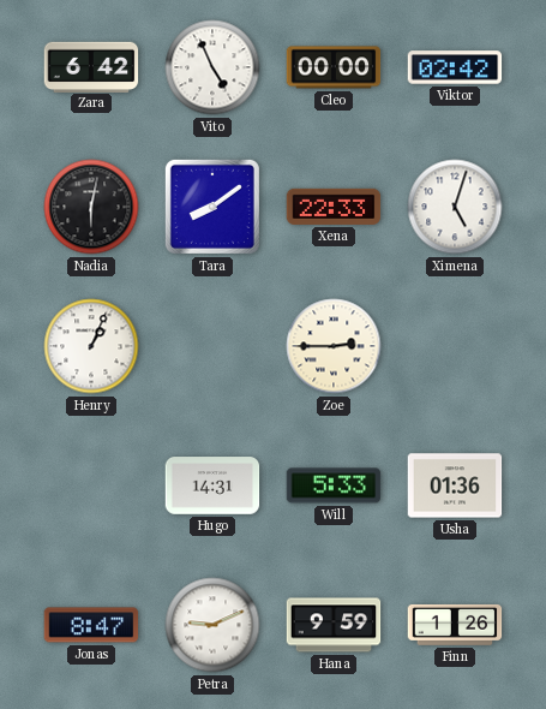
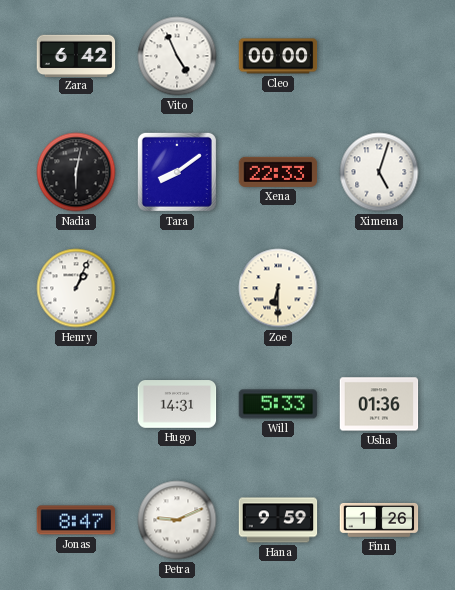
Viktor: 02:42 -> none (455, 67)
Zoe: 2:45 -> 6:30 (278, 288)
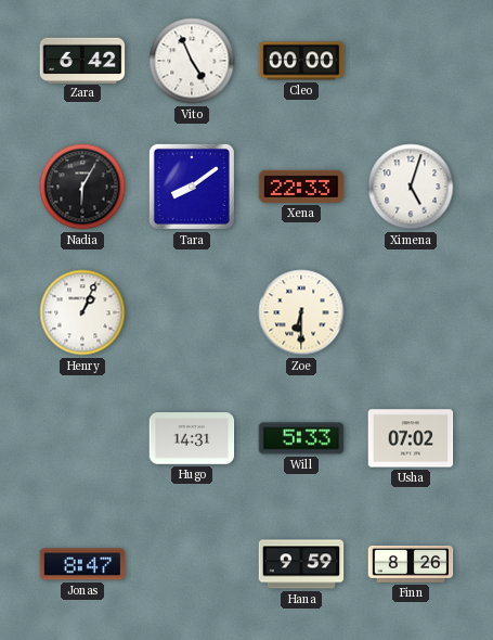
Nadia: 6:02 -> 6:05 (82, 187)
Usha: 01:36 -> 07:02 (411, 438)
Petra: 9:11 -> none (177, 520)
Finn: 1:26 -> 8:26 (411, 564)
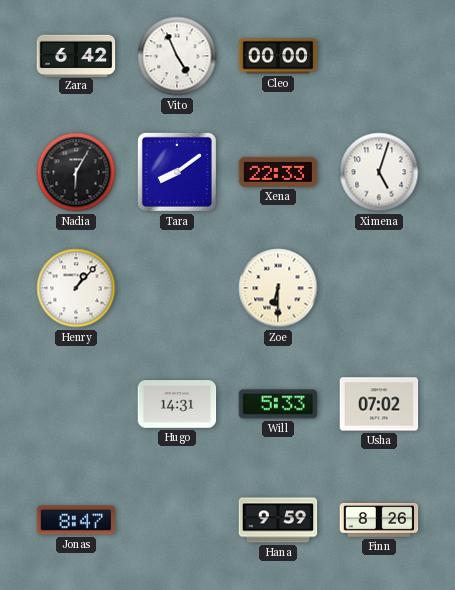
Henry: 1:04 -> 1:07 (76, 288)
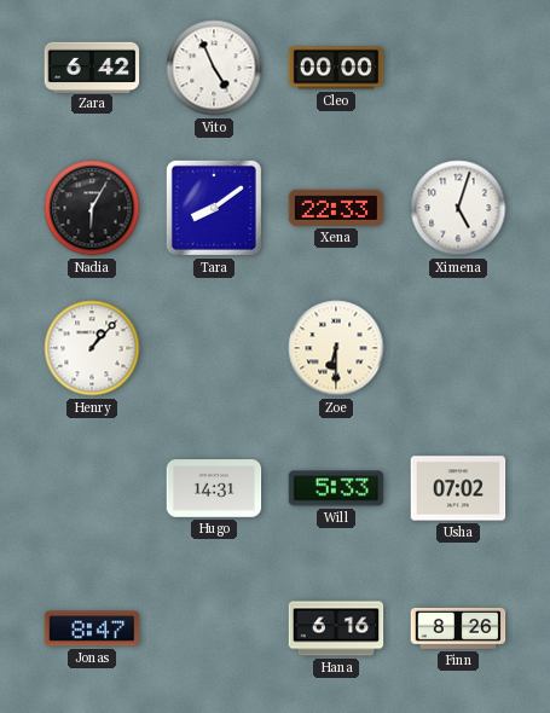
Hana: 9:59 -> 6:16 (336, 628)
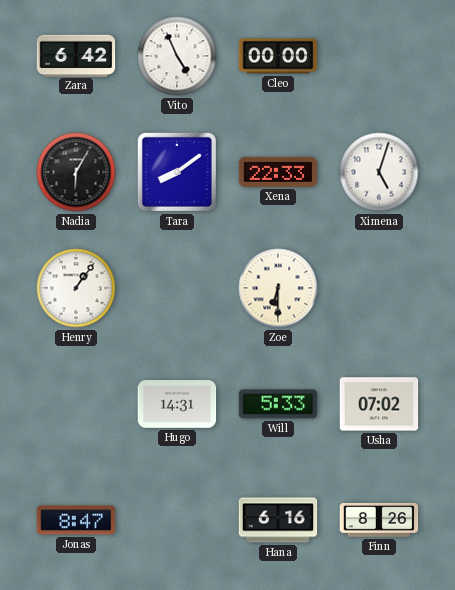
Henry: 1:07 -> 1:06 (76, 288)
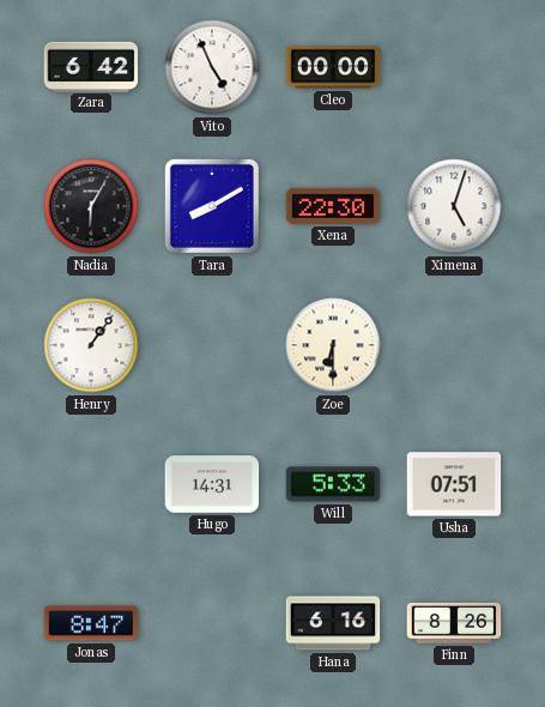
Tara: 8:09 -> 8:10 (212, 206)
Xena: 22:33 -> 22:30 (333, 206)
Usha: 07:02 -> 07:51 (454, 484)
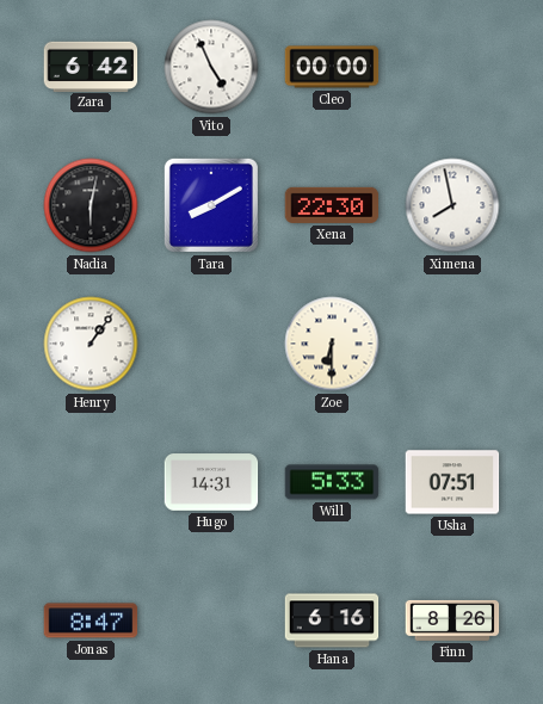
Nadia: 6:05 -> 6:02 (91, 205)
Ximena: 5:03 -> 7:58 (452, 205)
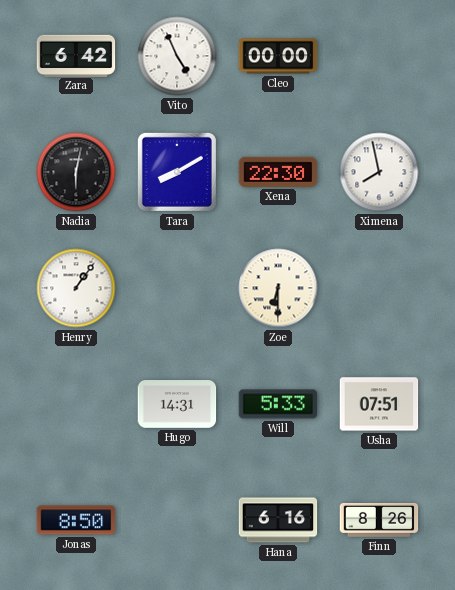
Jonas: 8:47 -> 8:50 (76, 520)
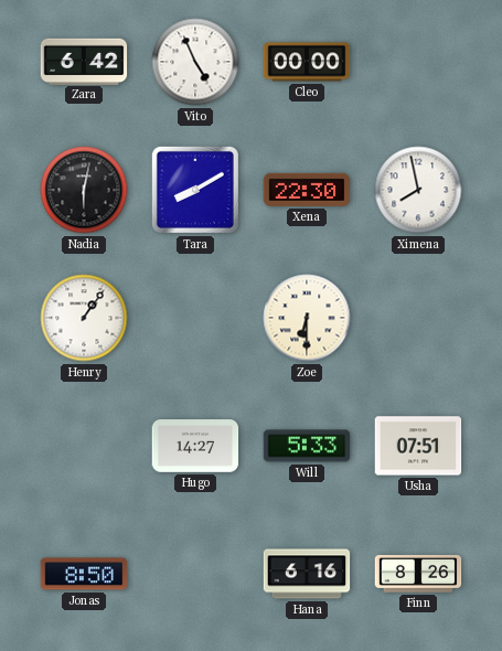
Hugo: 14:31 -> 14:27 (195, 446)
